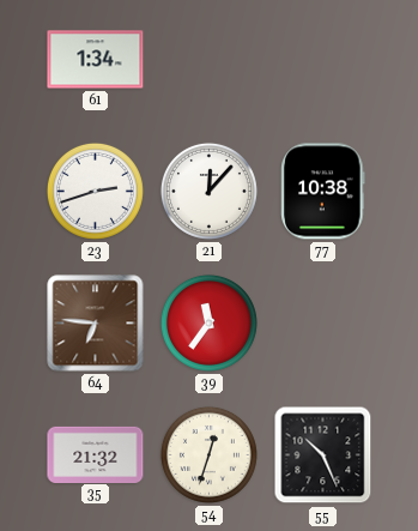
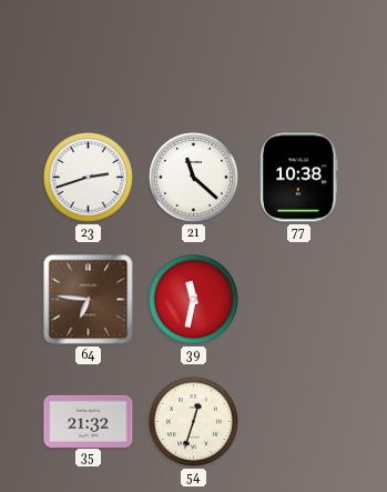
61: 1:34 -> none (96, 60)
21: 12:07 -> 11:22 (193, 177)
39: 11:36 -> 11:32 (193, 299)
55: 10:26 -> none (323, 455)
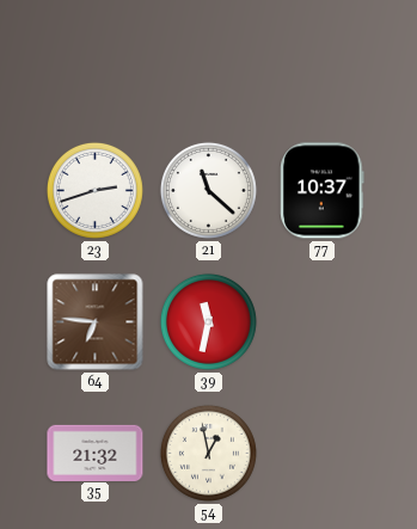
77: 10:38 -> 10:37 (323, 191)
54: 12:33 -> 12:58 (208, 453)
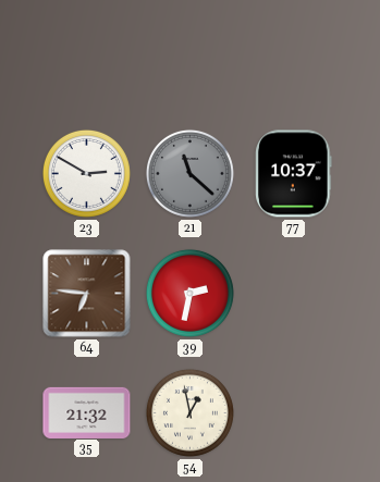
23: 2:42 -> 2:50 (86, 173)
21 dial: white -> grey (189, 173)
39: 11:32 -> 2:32 (189, 293)
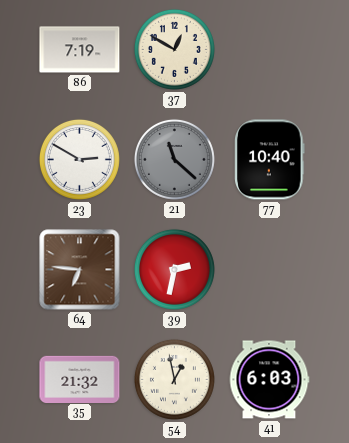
86: none -> 7:19 (80, 50)
37: none -> 12:50 (174, 49)
77: 10:37 -> 10:40 (270, 160)
41: none -> 6:03 (269, 380)
